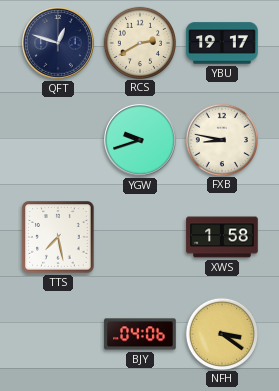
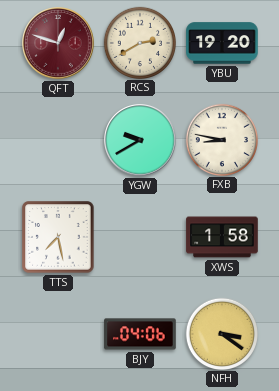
QFT dial: navy -> burgundy (58, 43)
YBU: 19:17 -> 19:20 (222, 43)
YGW: 9:42 -> 9:40 (140, 140)
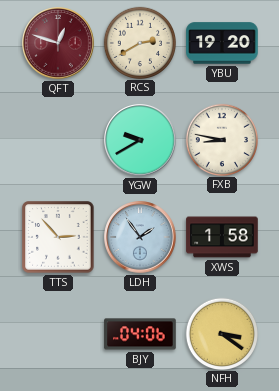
TTS: 7:28 -> 2:53 (58, 237)
LDH: none -> 1:54 (140, 237)
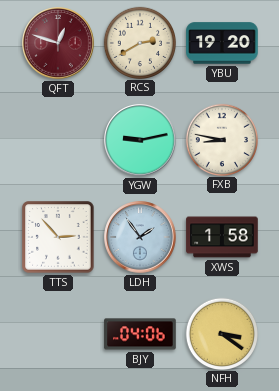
YGW: 9:40 -> 9:13 (140, 140)
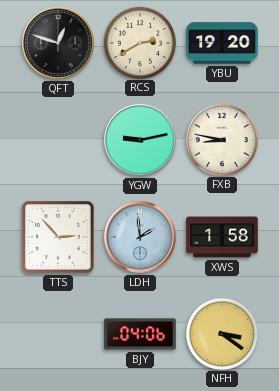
QFT dial: burgundy -> black (58, 43)
LDH: 1:54 -> 1:59 (140, 237)
